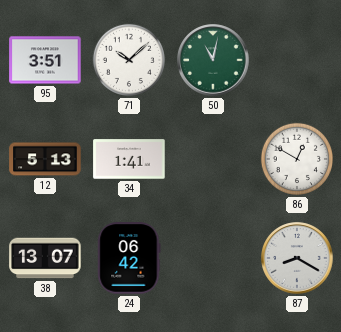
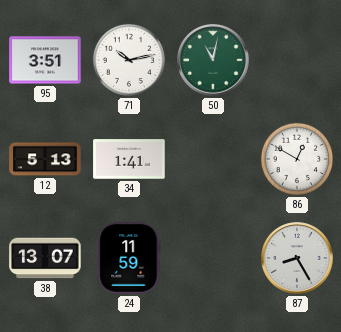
71: 10:08 -> 10:13 (129, 60)
24: 06:42 -> 11:59 (129, 258)
87: 8:20 -> 8:25 (297, 258)
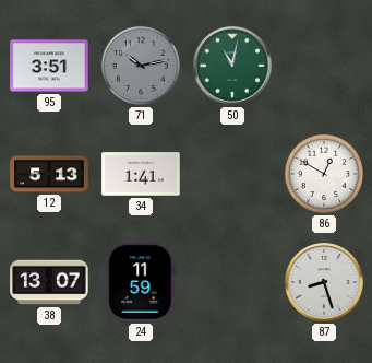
71 dial: white -> grey (141, 66)
87: 8:25 -> 8:27 (324, 282)
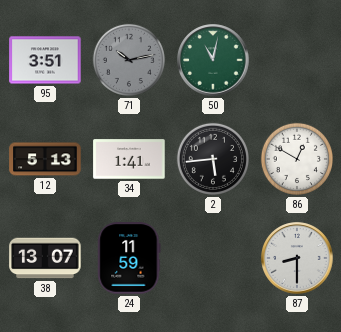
2: none -> 5:44 (213, 159)
87: 8:27 -> 8:30 (297, 258)
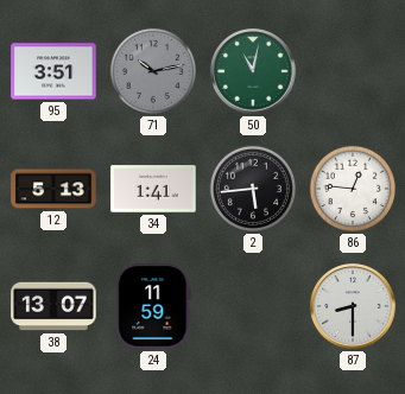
86: 12:50 -> 12:46 (353, 189)
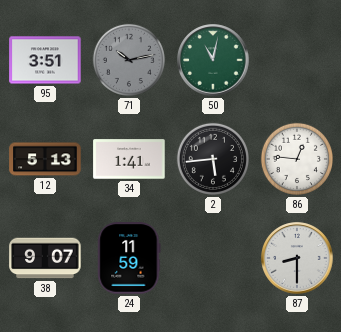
38: 13:07 -> 9:07 (45, 258)
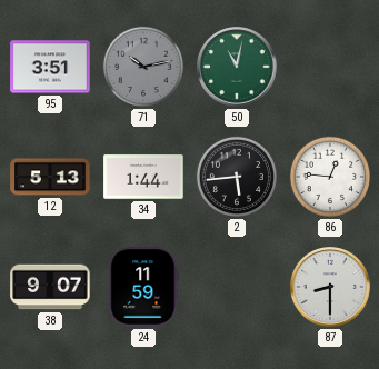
34: 1:41 -> 1:44 (143, 177)
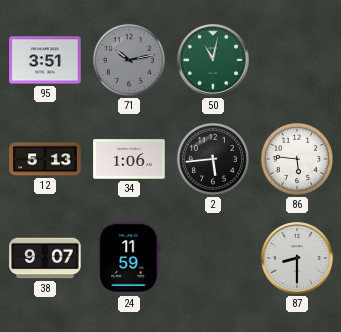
34: 1:44 -> 1:06 (129, 159)
86: 12:46 -> 5:46 (297, 159)
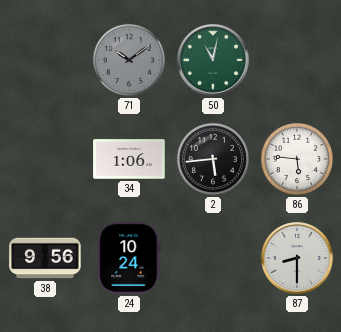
95: 3:51 -> none (45, 60)
71: 10:13 -> 10:09 (129, 60)
12: 5:13 -> none (45, 159)
38: 9:07 -> 9:56 (45, 258)
24: 11:59 -> 10:24 (129, 258)
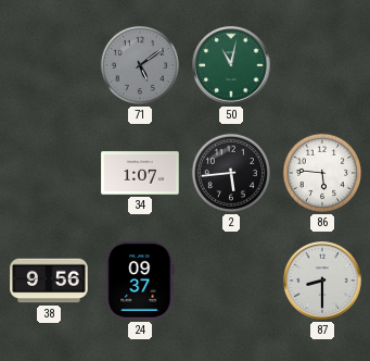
71: 10:09 -> 5:09 (140, 65)
34: 1:06 -> 1:07 (140, 173)
24: 10:24 -> 09:37 (140, 281)
